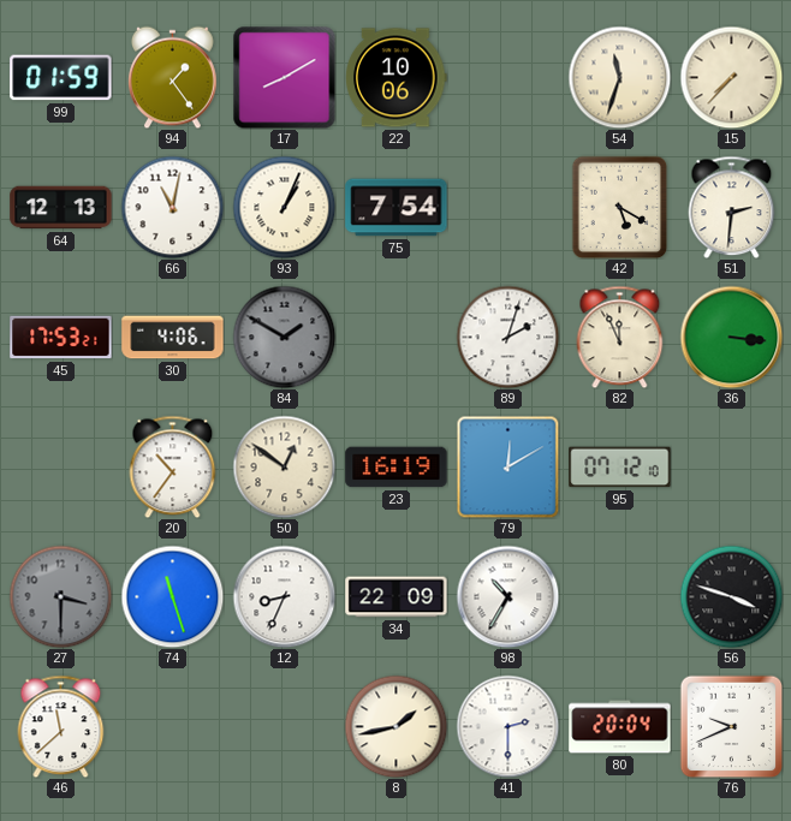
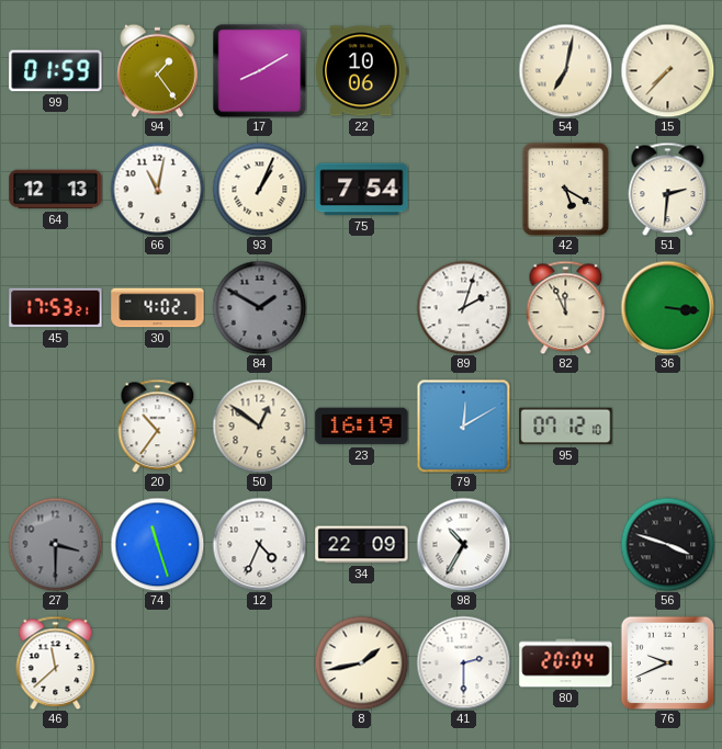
54: 11:33 -> 7:02 (565, 70)
30: 4:06 -> 4:02 (158, 308)
12: 8:34 -> 4:34 (259, 544)
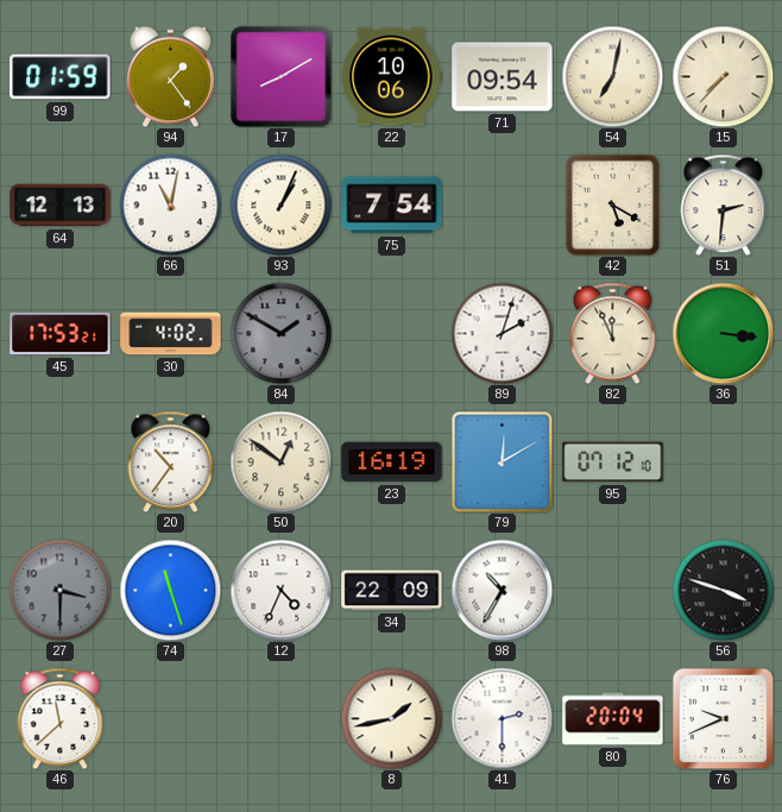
71: none -> 09:54 (503, 77)
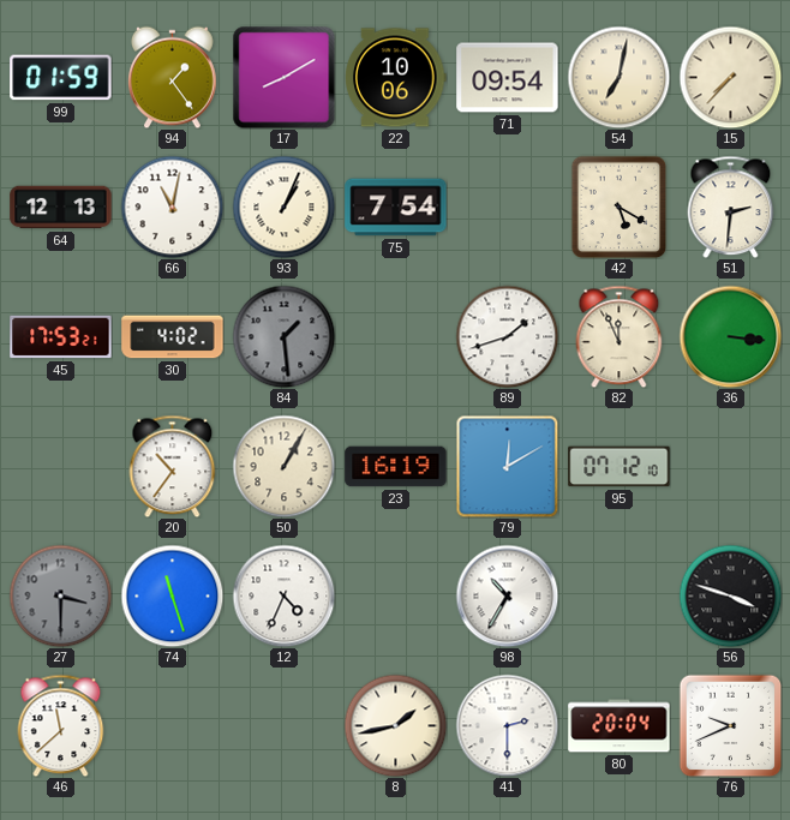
84: 1:50 -> 1:29 (283, 336)
89: 2:03 -> 1:42 (507, 336)
50: 12:51 -> 1:05 (283, 466)
34: 22:09 -> none (392, 591)
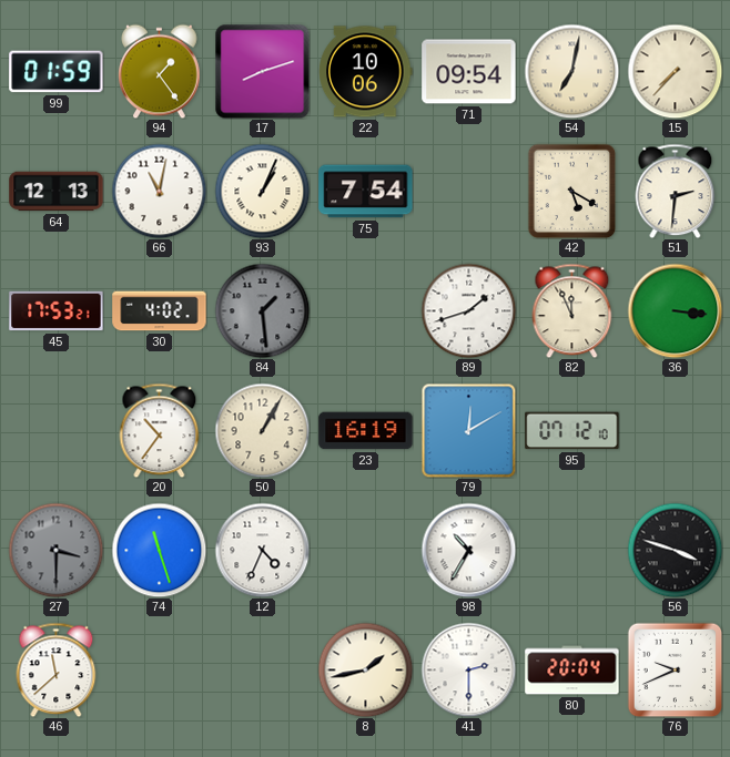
17: 8:10 -> 8:12 (262, 71)
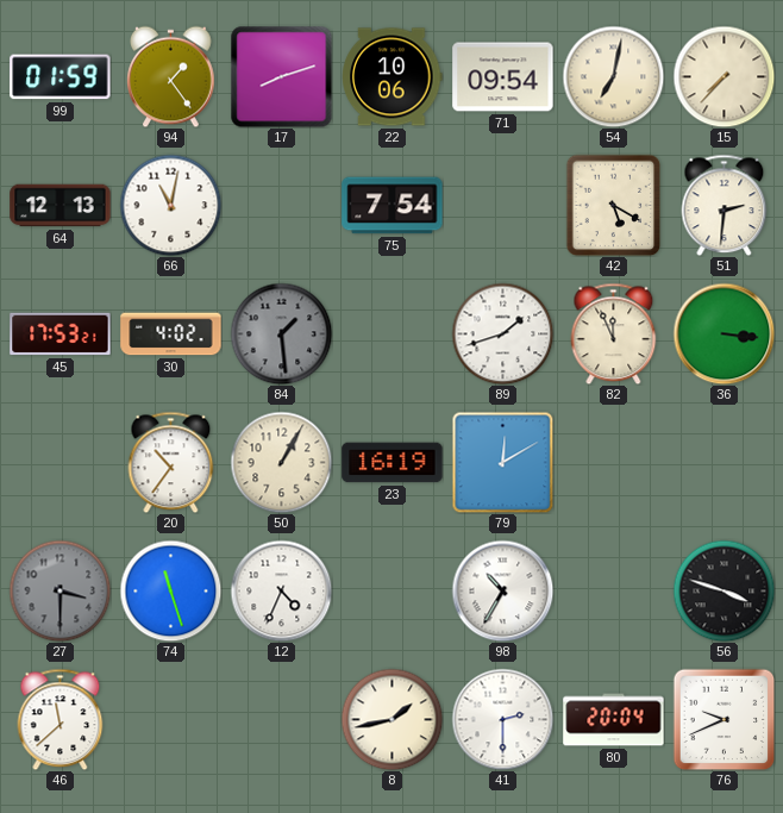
93: 1:04 -> none (262, 191)
95: 07:12 -> none (572, 431)
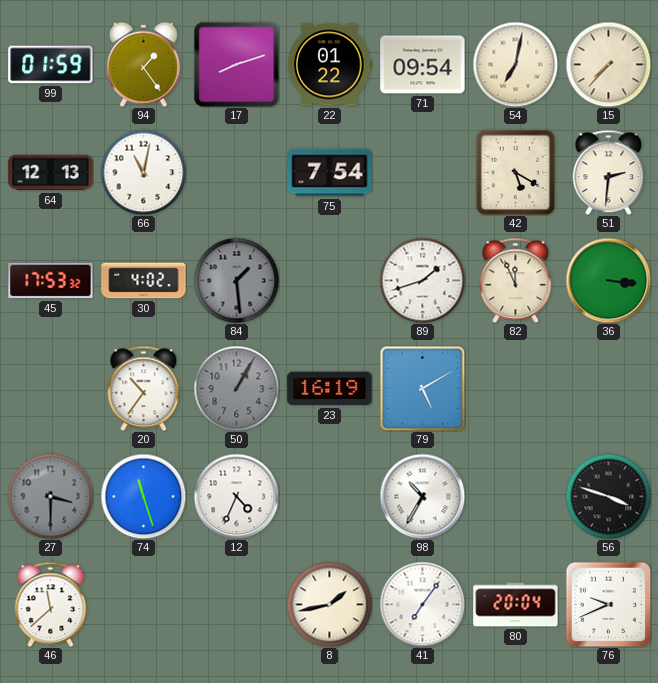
22: 10:06 -> 01:22 (330, 65)
45: 17:53:21 -> 17:53:32 (51, 281)
50 dial: cream -> grey (236, 388)
79: 12:10 -> 5:10 (422, 388)
41: 2:30 -> 7:06 (422, 604)
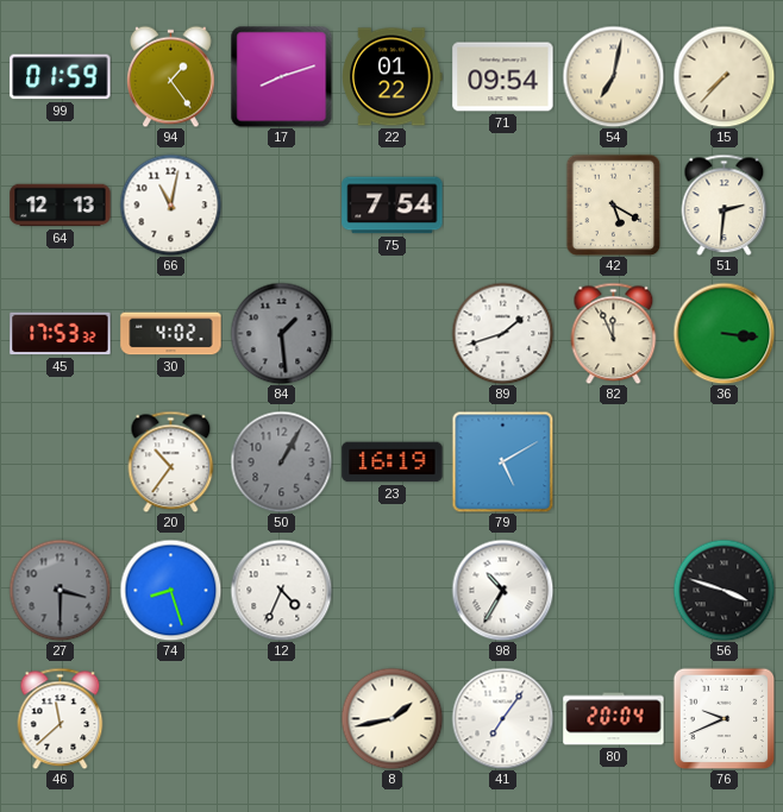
74: 11:27 -> 8:27 (170, 590)
